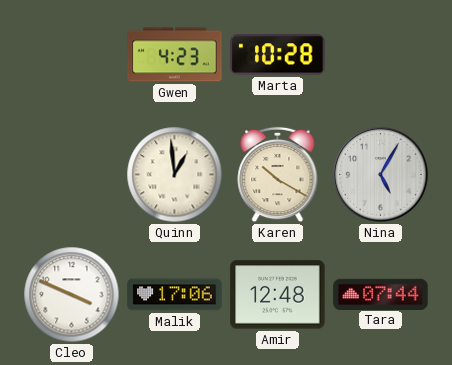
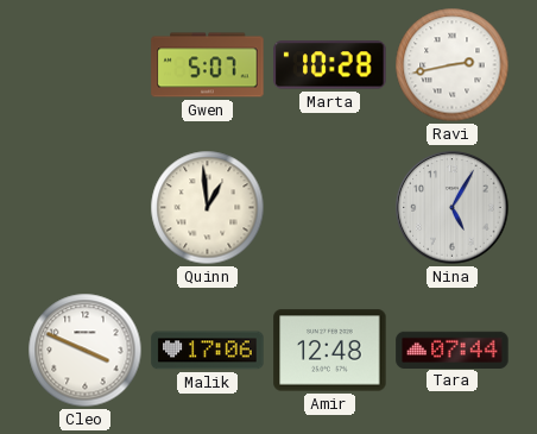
Gwen: 4:23 -> 5:07 (208, 65)
Ravi: none -> 2:43 (453, 65)
Karen: 10:20 -> none (278, 175)
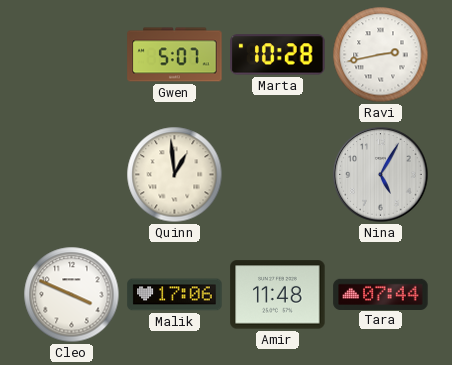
Amir: 12:48 -> 11:48 (278, 295)
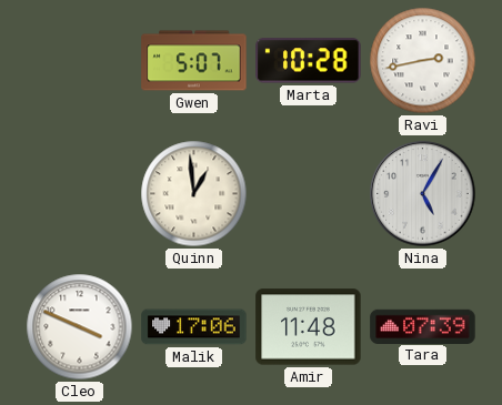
Tara: 07:44 -> 07:39 (423, 326)
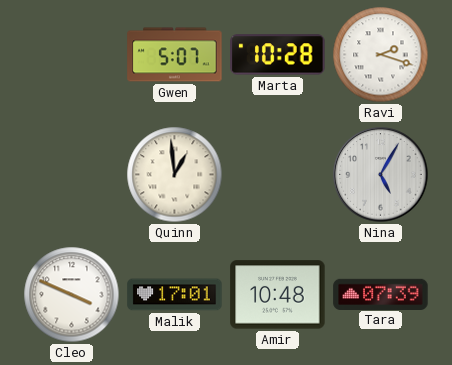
Ravi: 2:43 -> 2:18 (381, 55)
Malik: 17:06 -> 17:01 (175, 295)
Amir: 11:48 -> 10:48 (278, 295)
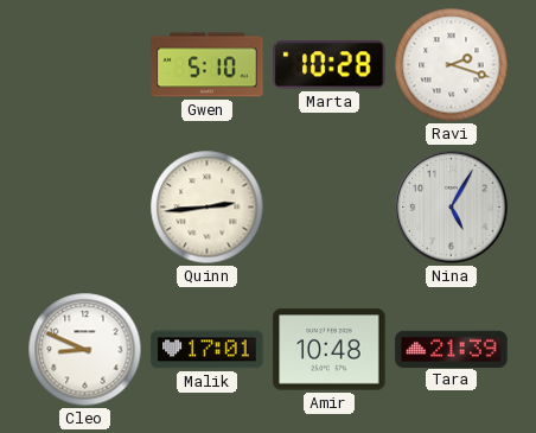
Gwen: 5:07 -> 5:10 (208, 65)
Quinn: 12:59 -> 2:44 (208, 208)
Cleo: 3:49 -> 8:49 (85, 350)
Tara: 07:39 -> 21:39 (452, 349)
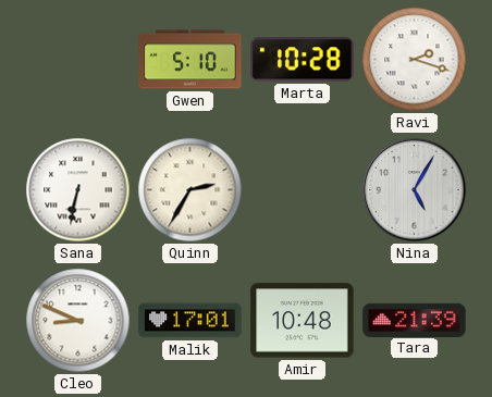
Sana: none -> 6:32 (78, 190)
Quinn: 2:44 -> 2:35 (190, 190)
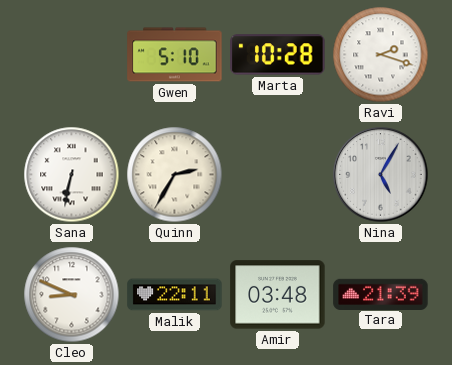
Malik: 17:01 -> 22:11 (175, 295)
Amir: 10:48 -> 03:48 (278, 295)
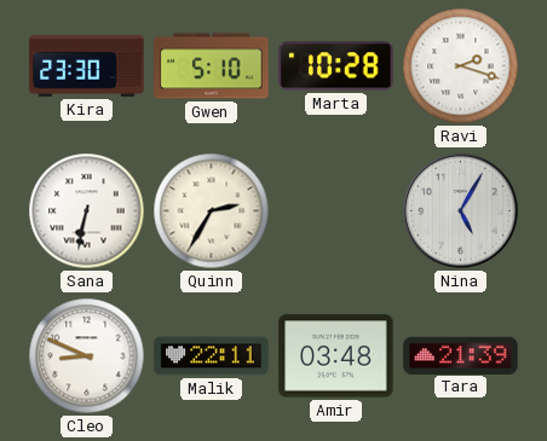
Kira: none -> 23:30 (87, 65)
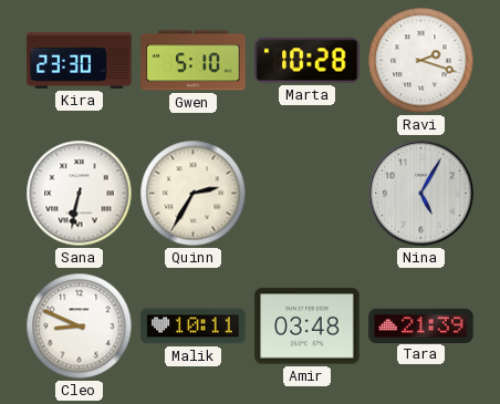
Malik: 22:11 -> 10:11 (194, 327)
